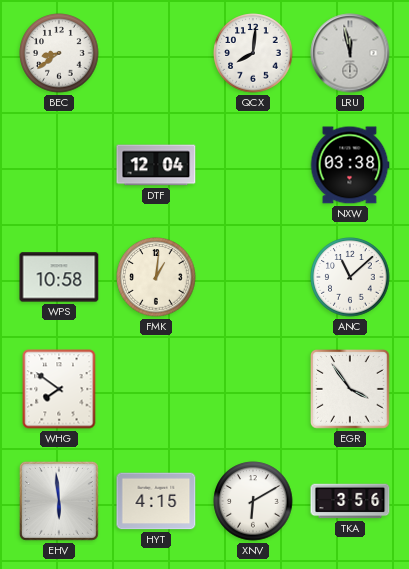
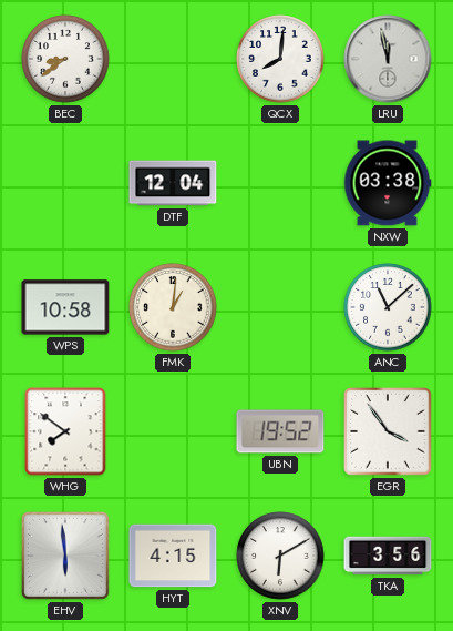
UBN: none -> 19:52 (280, 431)
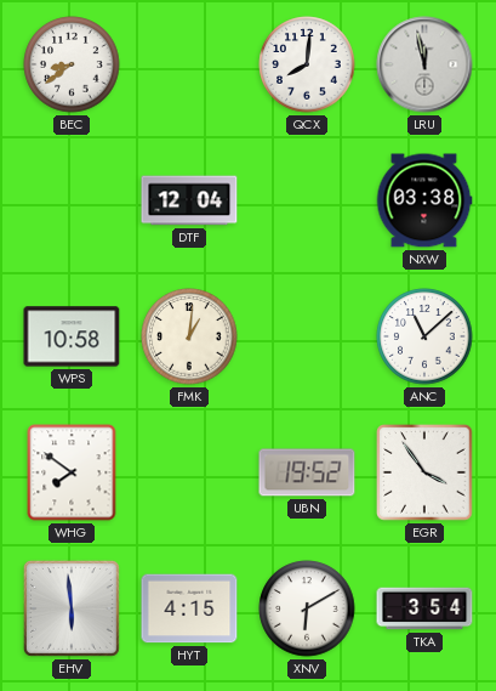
TKA: 3:56 -> 3:54 (424, 608)
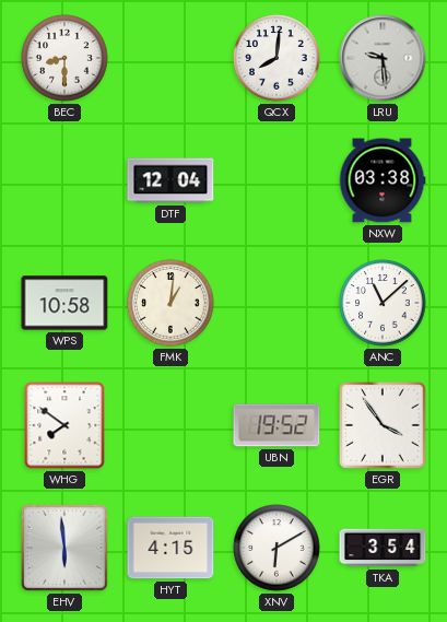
BEC: 8:39 -> 8:30 (64, 58)
LRU: 11:58 -> 9:29 (383, 58)
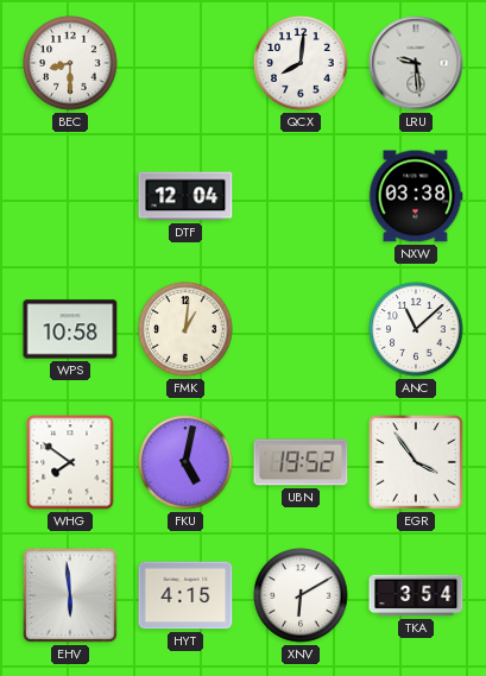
FKU: none -> 5:02 (185, 462)
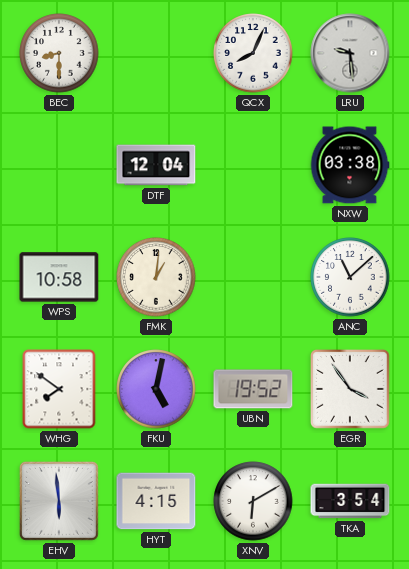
QCX: 8:01 -> 8:04 (253, 53)
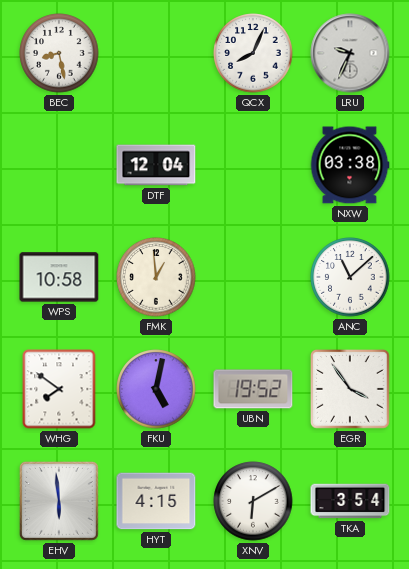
BEC: 8:30 -> 8:28 (59, 53)
LRU: 9:29 -> 9:34 (350, 53)
FMK: 1:01 -> 12:59 (156, 277)
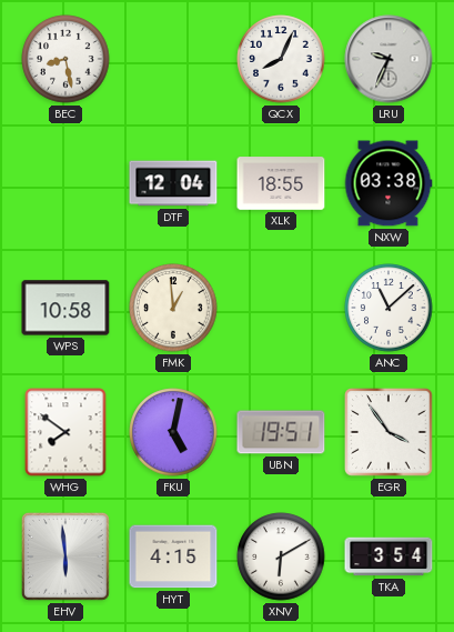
XLK: none -> 18:55 (281, 183)
UBN: 19:52 -> 19:51 (281, 432)
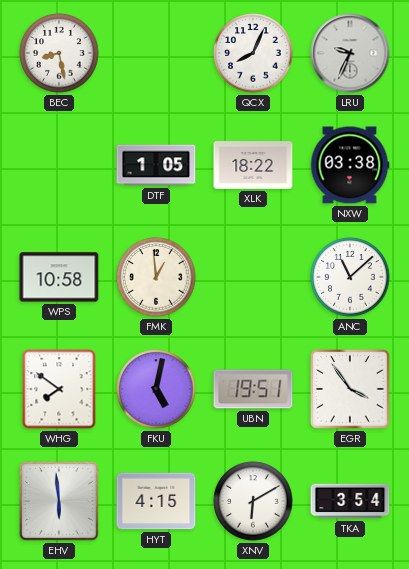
DTF: 12:04 -> 1:05 (156, 165)
XLK: 18:55 -> 18:22 (253, 165)
